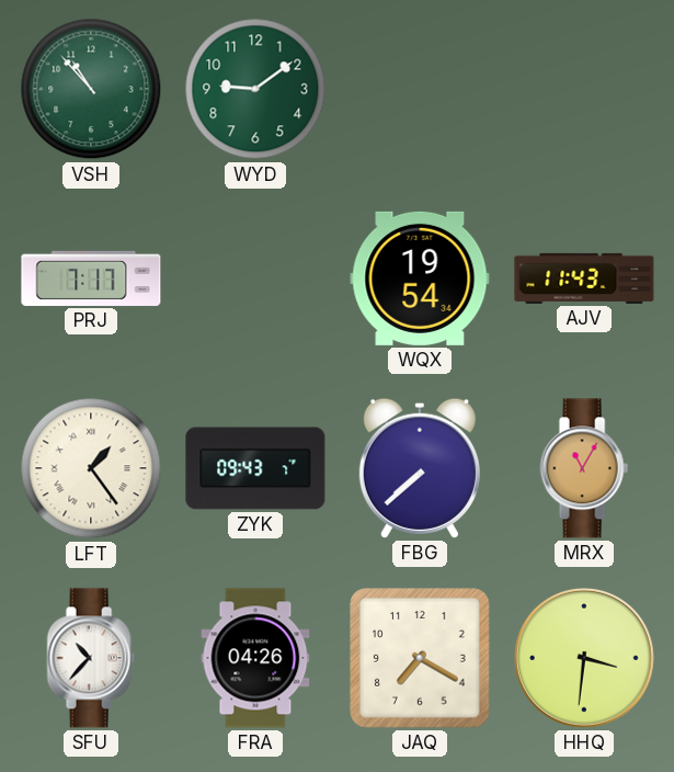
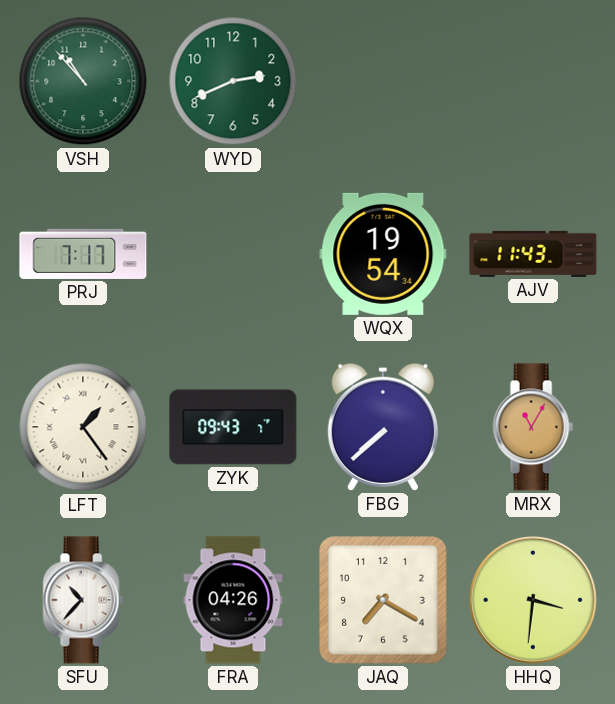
WYD: 9:09 -> 2:41 (233, 81)
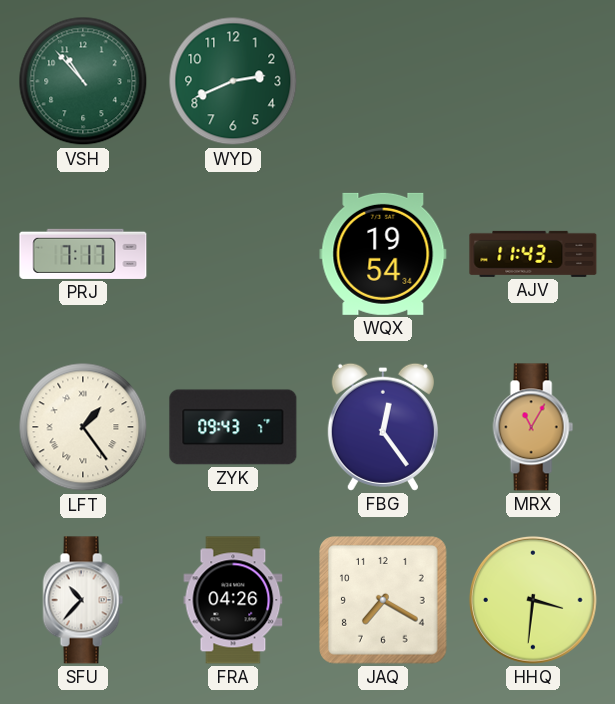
FBG: 7:38 -> 12:24 (383, 427)
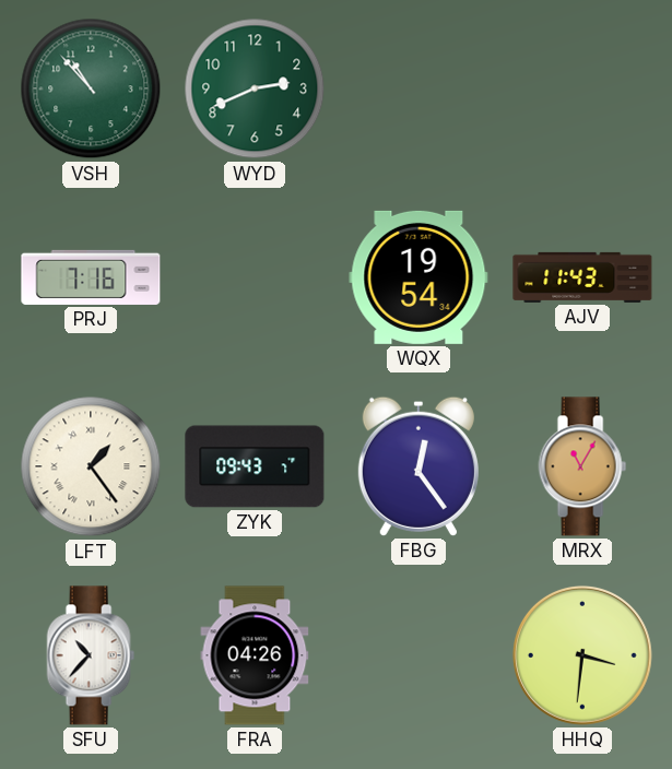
PRJ: 7:17 -> 7:16 (91, 277)
JAQ: 7:20 -> none (384, 601)
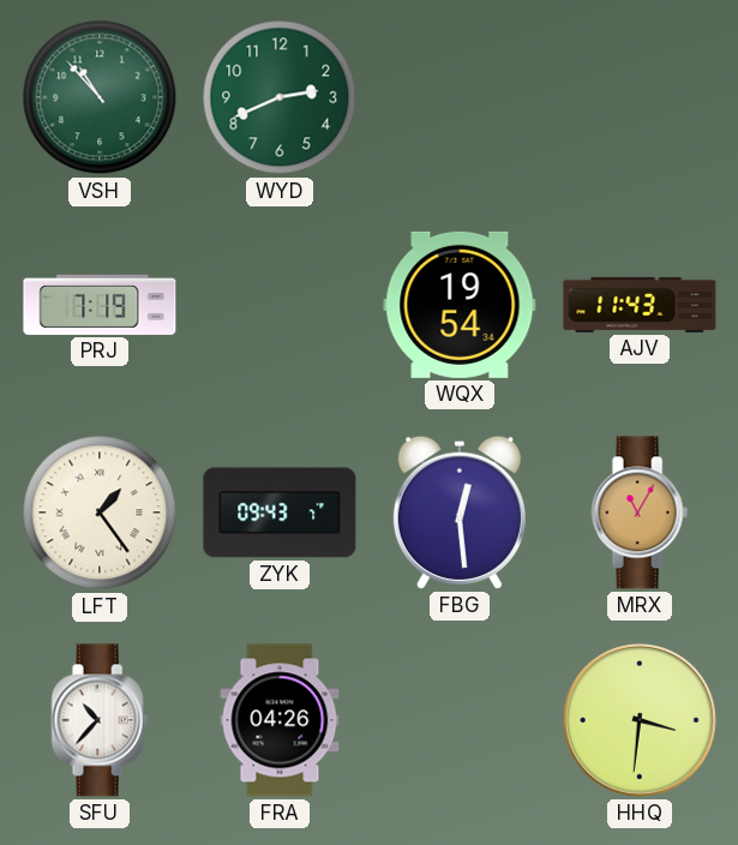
PRJ: 7:16 -> 7:19 (100, 305)
FBG: 12:24 -> 12:29 (460, 513)
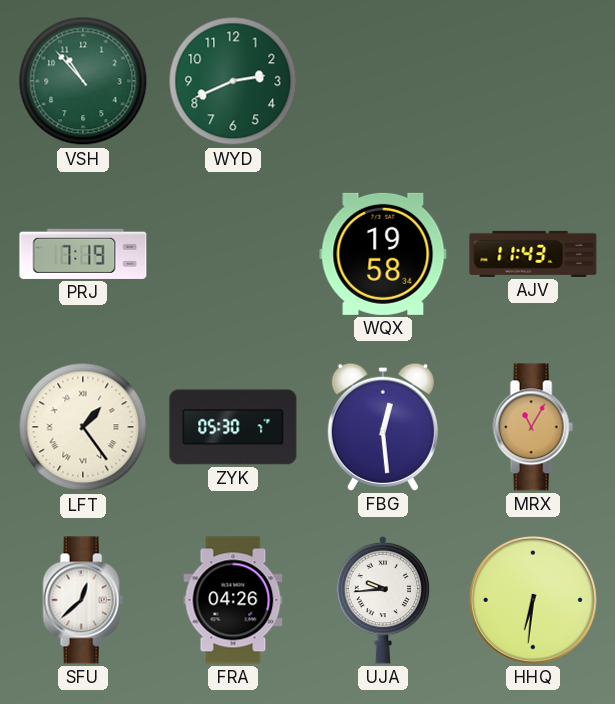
WQX: 19:54 -> 19:58 (383, 254)
ZYK: 09:43 -> 05:30 (233, 427)
SFU: 10:37 -> 12:38 (83, 600)
UJA: none -> 9:44 (383, 600)
HHQ: 3:31 -> 6:31 (533, 600)
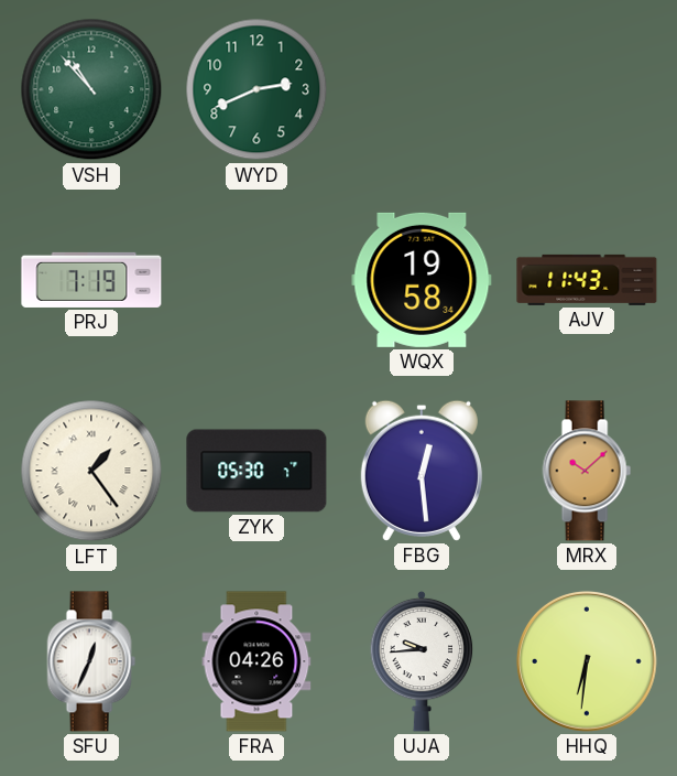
MRX: 11:05 -> 10:08 (587, 471)
SFU: 12:38 -> 12:34 (91, 661)
